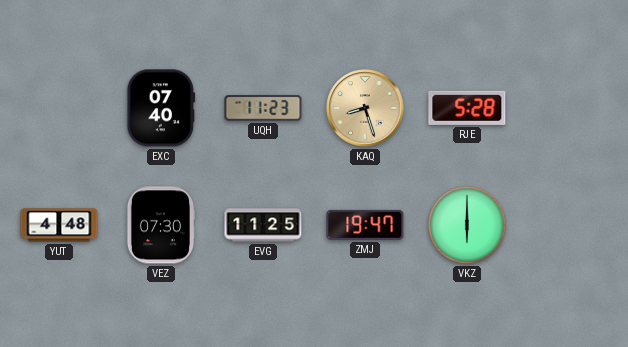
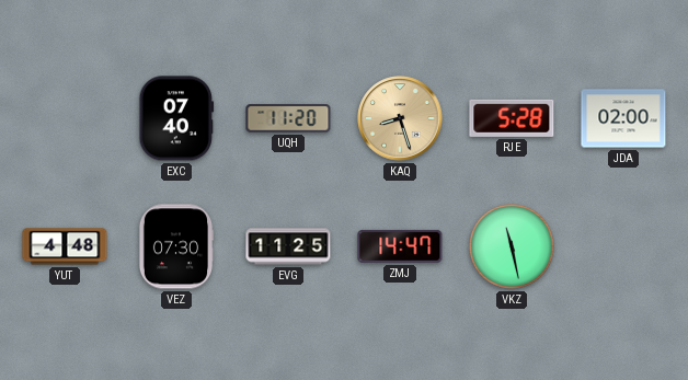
UQH: 11:23 -> 11:20 (288, 118)
JDA: none -> 02:00 (623, 118)
ZMJ: 19:47 -> 14:47 (400, 246)
VKZ: 6:00 -> 11:28 (513, 247)
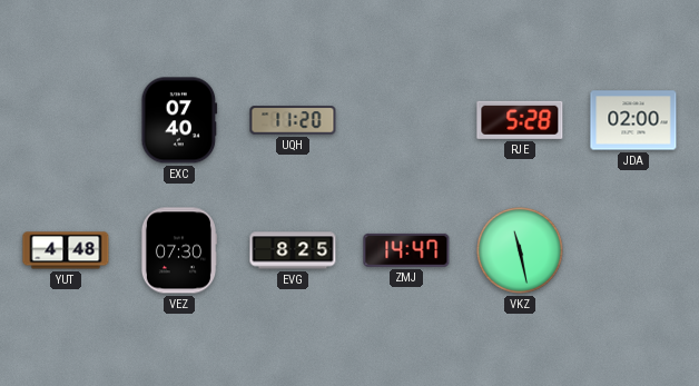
KAQ: 8:27 -> none (400, 118)
EVG: 11:25 -> 8:25 (293, 250)
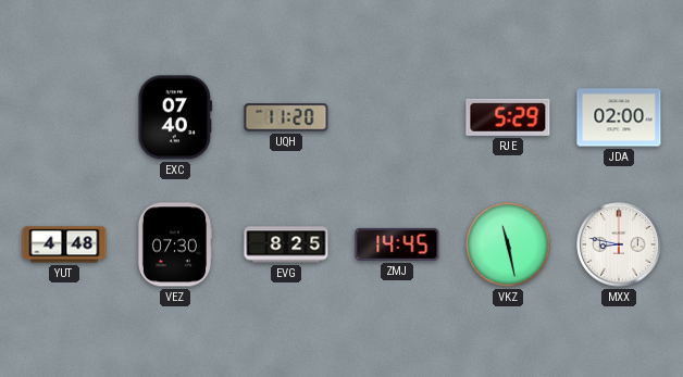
RJE: 5:28 -> 5:29 (508, 117)
ZMJ: 14:47 -> 14:45 (397, 244)
MXX: none -> 8:47 (619, 244)
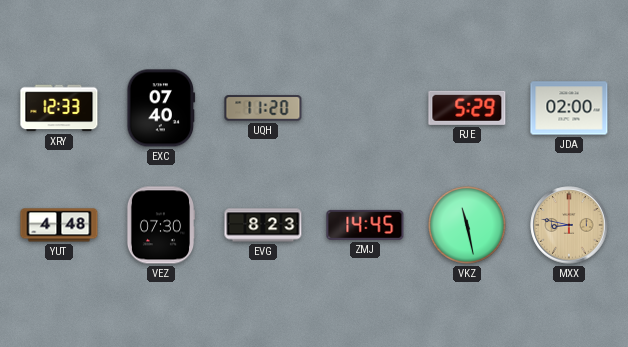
XRY: none -> 12:33 (59, 108)
EVG: 8:25 -> 8:23 (263, 225)
MXX dial: white -> champagne (569, 225)
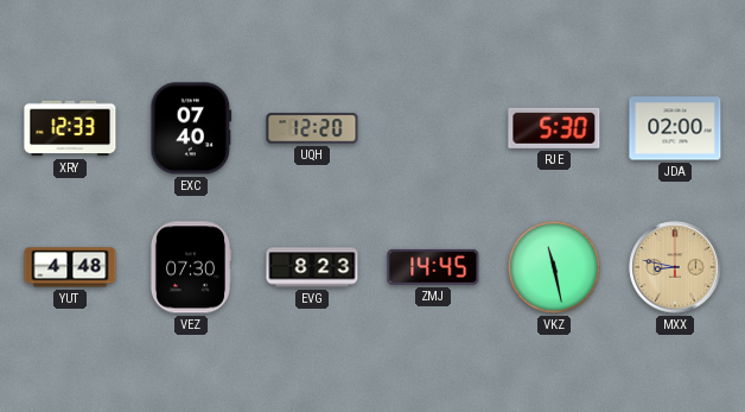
UQH: 11:20 -> 12:20 (312, 128)
RJE: 5:29 -> 5:30 (554, 128)
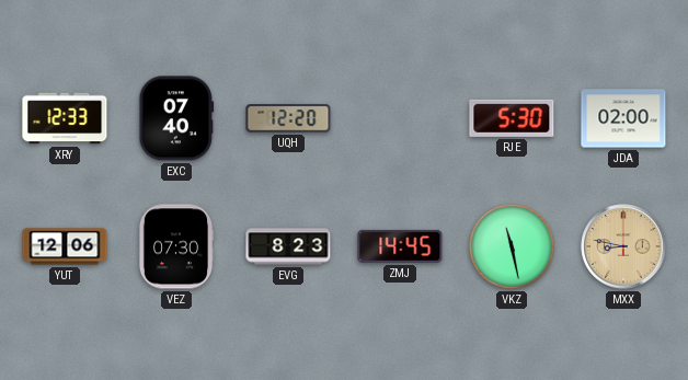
YUT: 4:48 -> 12:06 (65, 246)
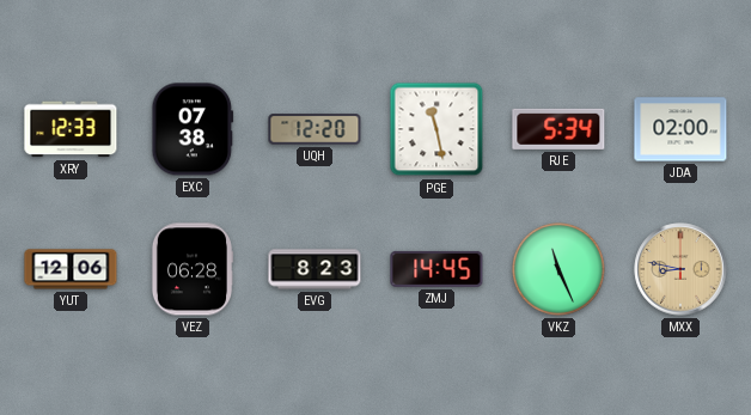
EXC: 07:40 -> 07:38 (193, 129)
PGE: none -> 11:28 (436, 129)
RJE: 5:30 -> 5:34 (558, 129)
VEZ: 07:30 -> 06:28 (191, 269)
VKZ: 11:28 -> 11:26 (560, 270)
